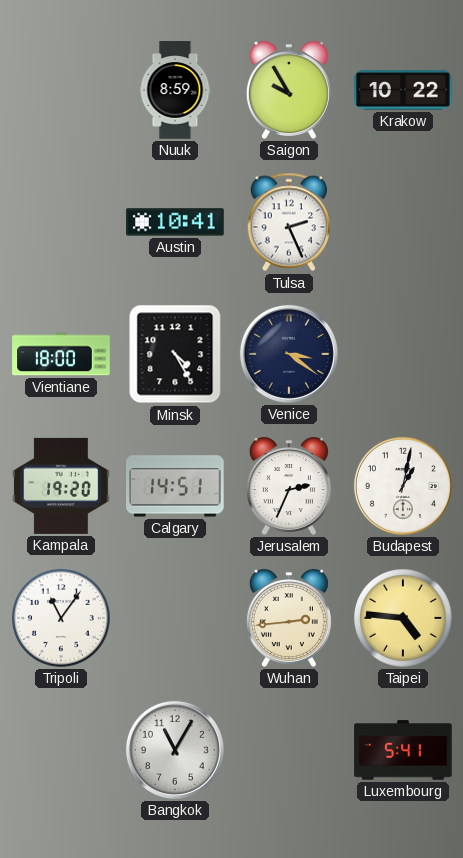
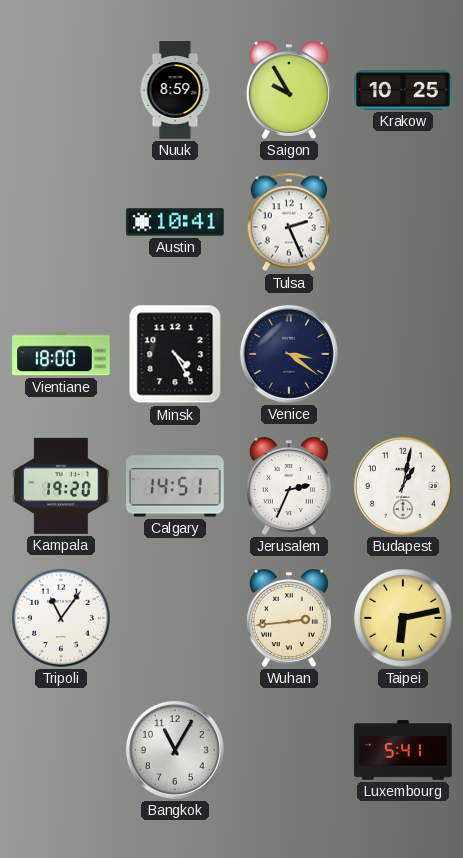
Krakow: 10:22 -> 10:25 (403, 90)
Taipei: 4:46 -> 6:13 (404, 619)
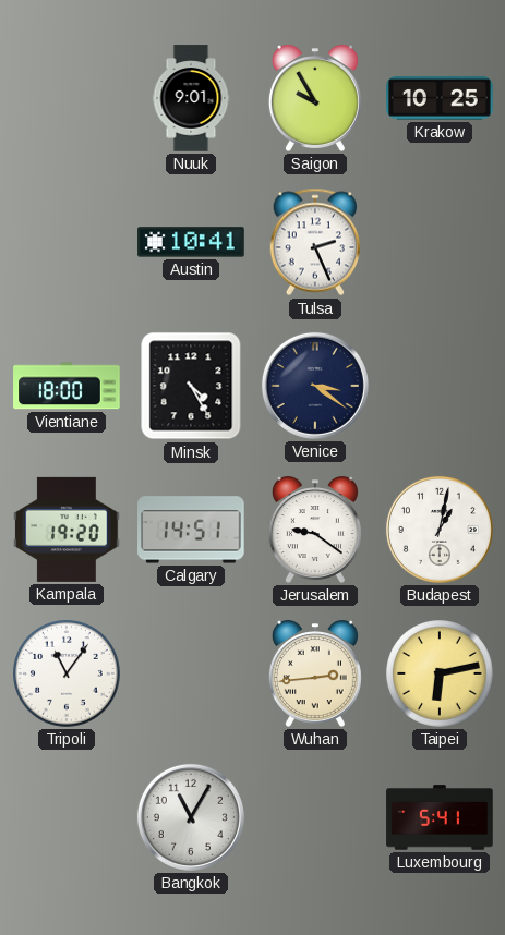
Nuuk: 8:59 -> 9:01 (191, 98)
Jerusalem: 2:34 -> 9:21 (315, 530)
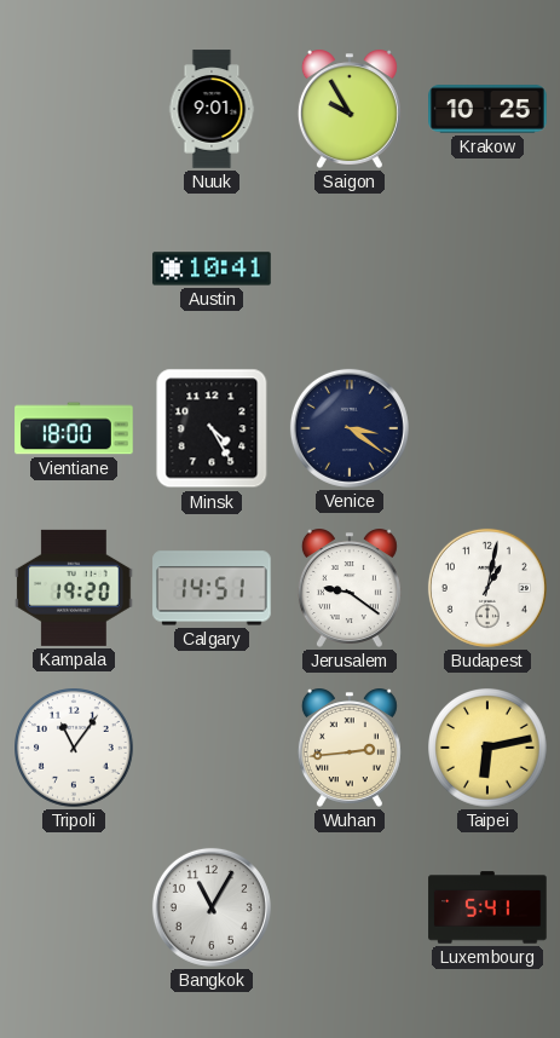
Tulsa: 2:26 -> none (315, 242)
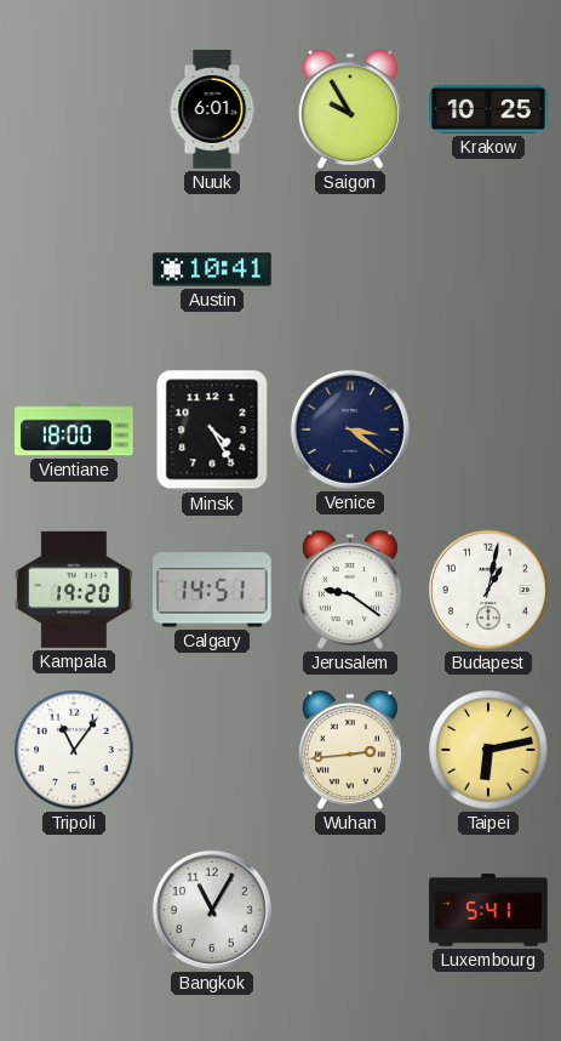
Nuuk: 9:01 -> 6:01 (212, 109)
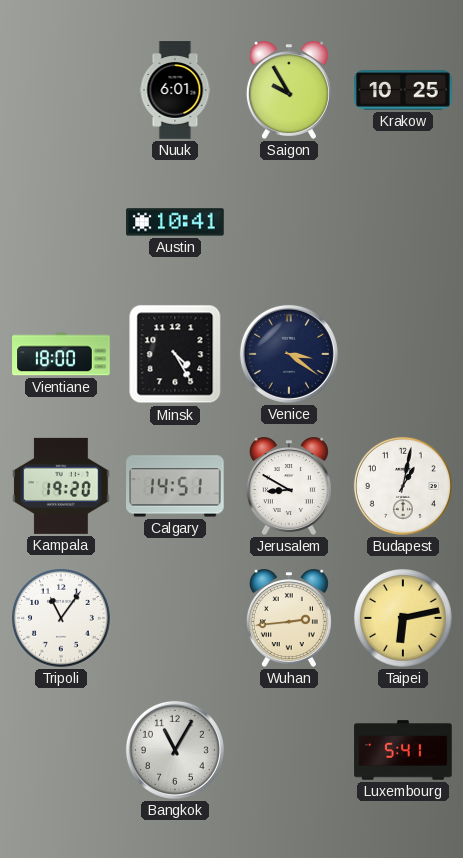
Jerusalem: 9:21 -> 8:50 (289, 486)
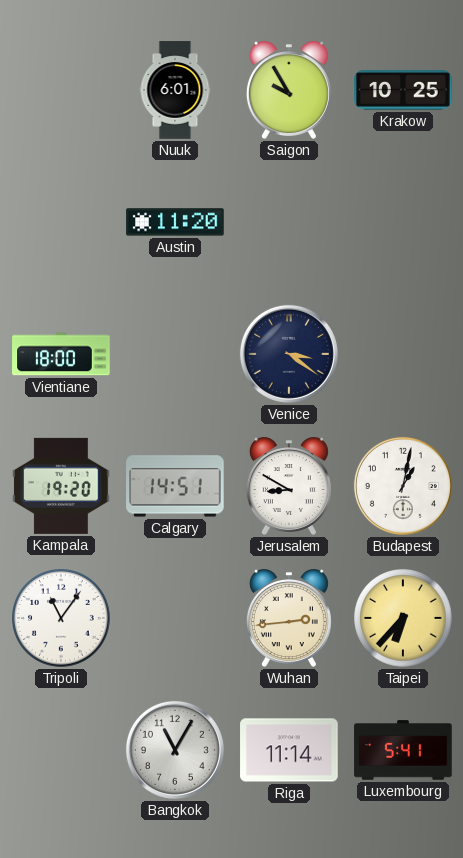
Austin: 10:41 -> 11:20 (175, 222)
Minsk: 4:25 -> none (175, 354)
Taipei: 6:13 -> 6:37 (404, 619)
Riga: none -> 11:14 (289, 750)
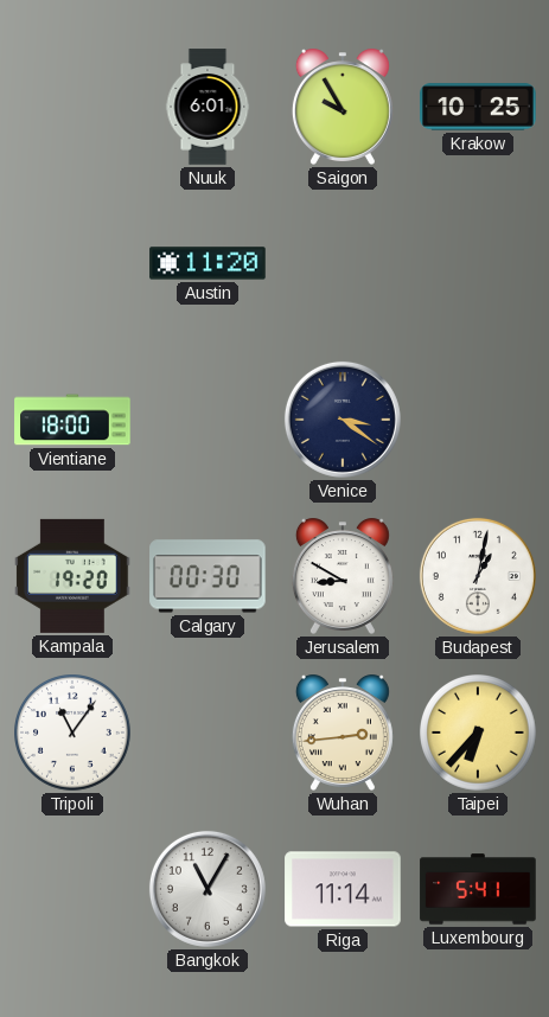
Calgary: 14:51 -> 00:30 (208, 576)
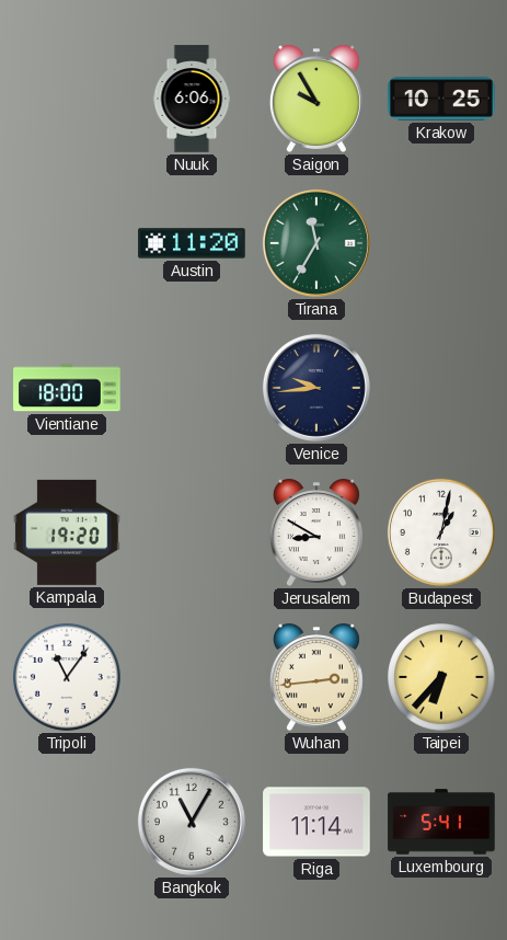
Nuuk: 6:01 -> 6:06 (192, 99)
Tirana: none -> 11:35 (316, 243)
Venice: 3:21 -> 9:44 (316, 388)
Calgary: 00:30 -> none (208, 576)
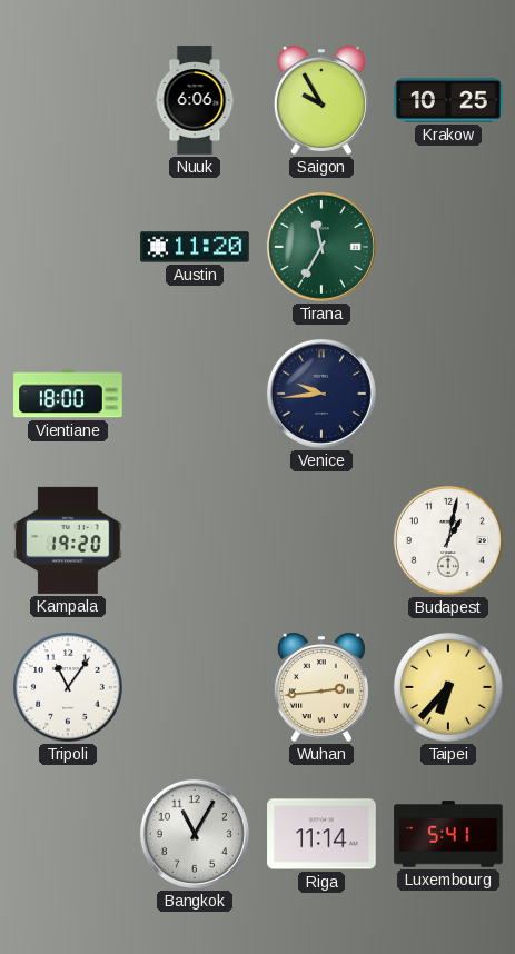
Jerusalem: 8:50 -> none (316, 532)
